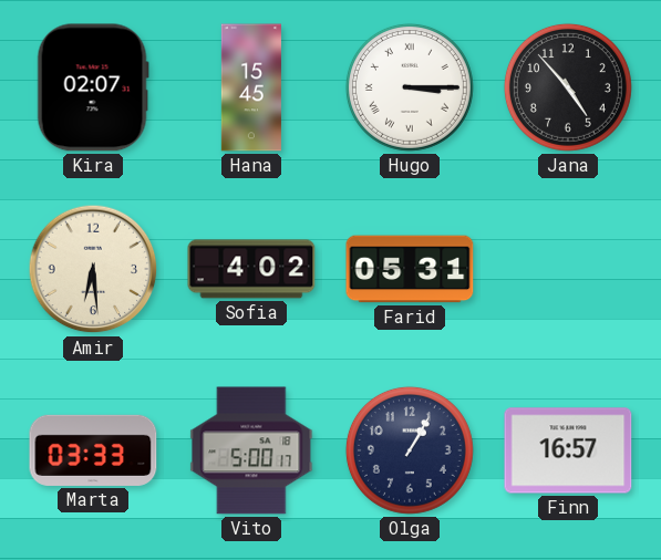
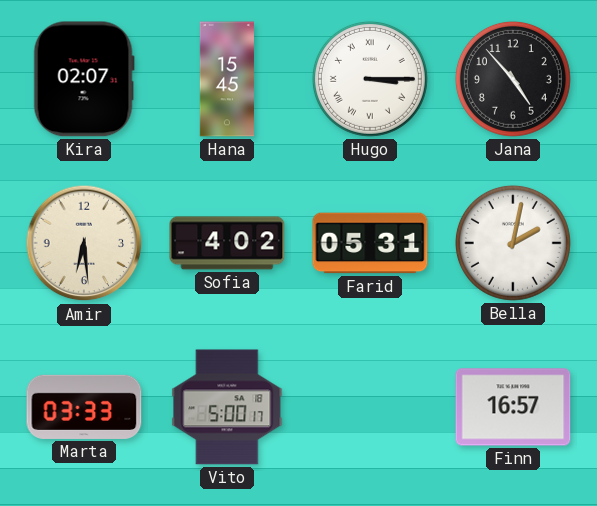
Bella: none -> 2:02 (513, 243)
Olga: 1:05 -> none (410, 450)
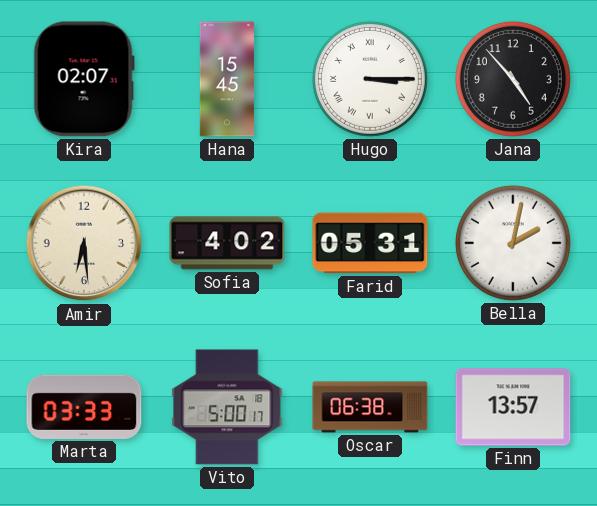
Oscar: none -> 06:38 (370, 407)
Finn: 16:57 -> 13:57 (513, 407)
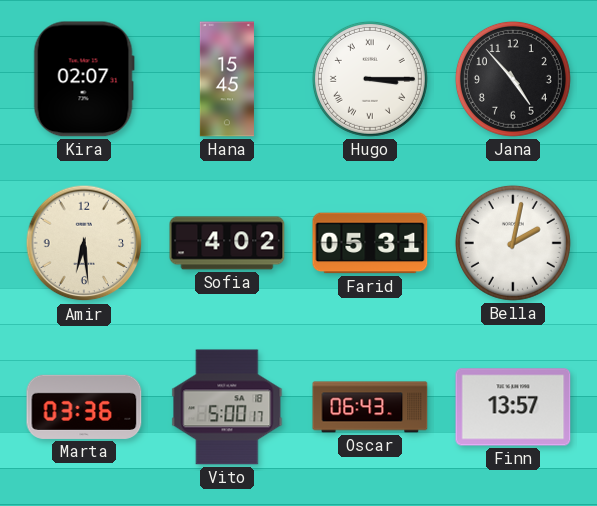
Marta: 03:33 -> 03:36 (84, 407)
Oscar: 06:38 -> 06:43 (370, 407)
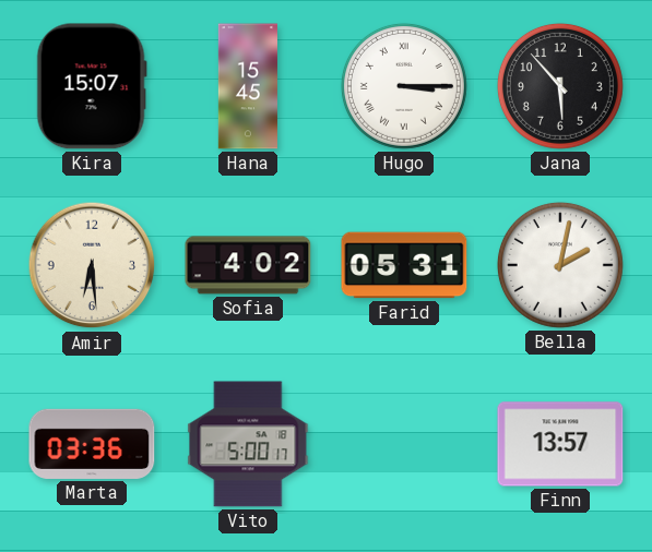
Kira: 02:07 -> 15:07 (92, 86)
Jana: 4:53 -> 5:53 (560, 86)
Oscar: 06:43 -> none (370, 407)
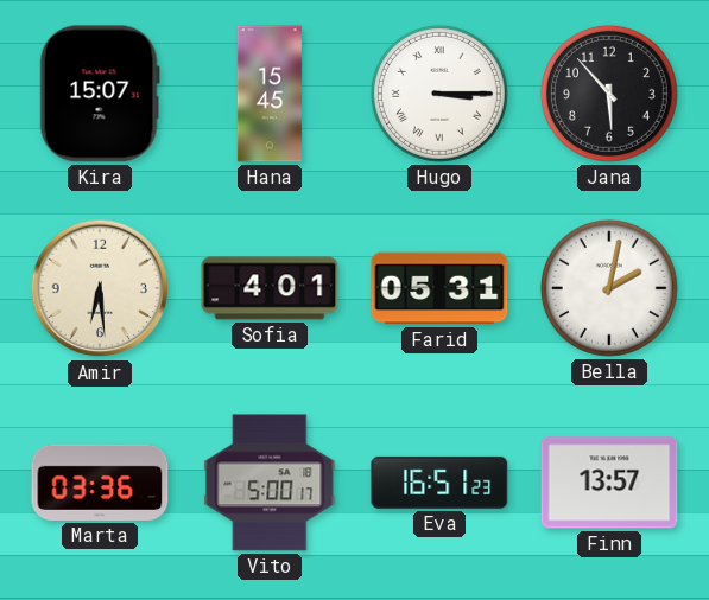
Sofia: 4:02 -> 4:01 (270, 288)
Eva: none -> 16:51 (439, 483)
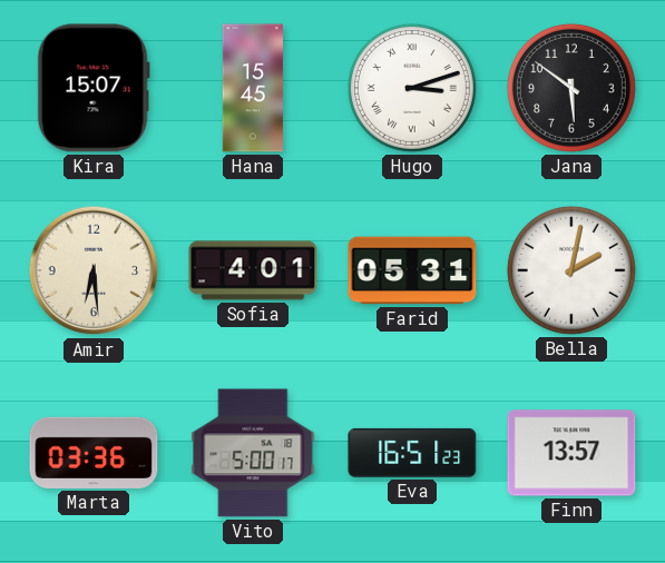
Hugo: 3:15 -> 3:12 (412, 88)
Jana: 5:53 -> 5:51 (571, 88)
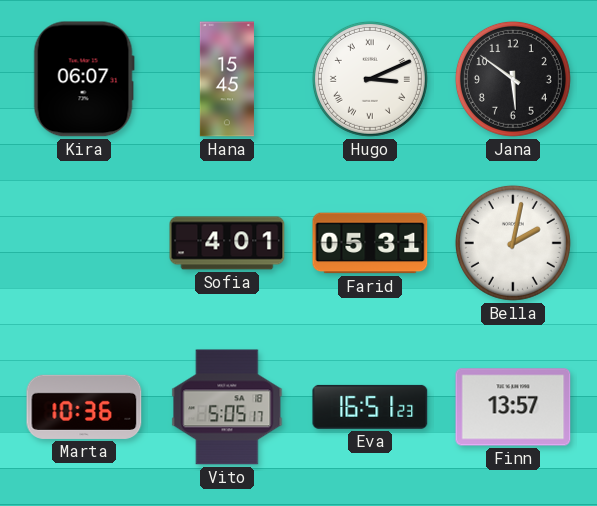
Kira: 15:07 -> 06:07 (84, 79)
Hugo: 3:12 -> 3:11 (370, 79)
Amir: 6:29 -> none (94, 270)
Marta: 03:36 -> 10:36 (84, 407)
Vito: 5:00 -> 5:05 (227, 407)
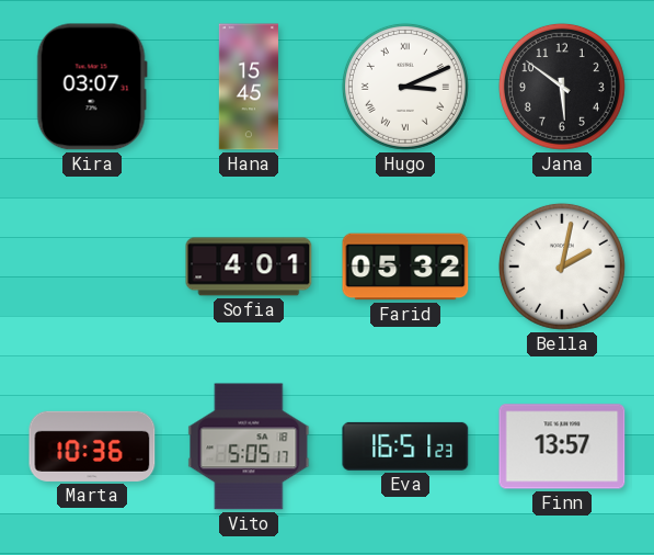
Kira: 06:07 -> 03:07 (92, 87)
Farid: 05:31 -> 05:32 (405, 267)
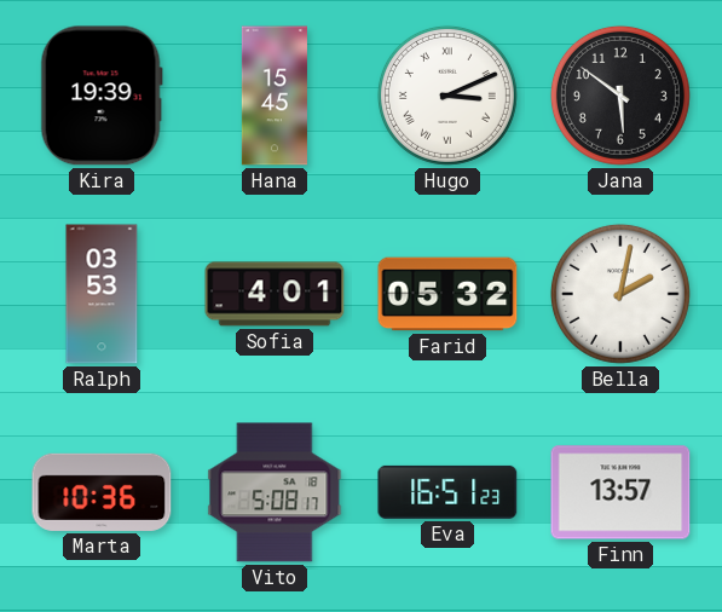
Kira: 03:07 -> 19:39 (102, 96)
Ralph: none -> 03:53 (102, 294)
Vito: 5:05 -> 5:08 (275, 492)
